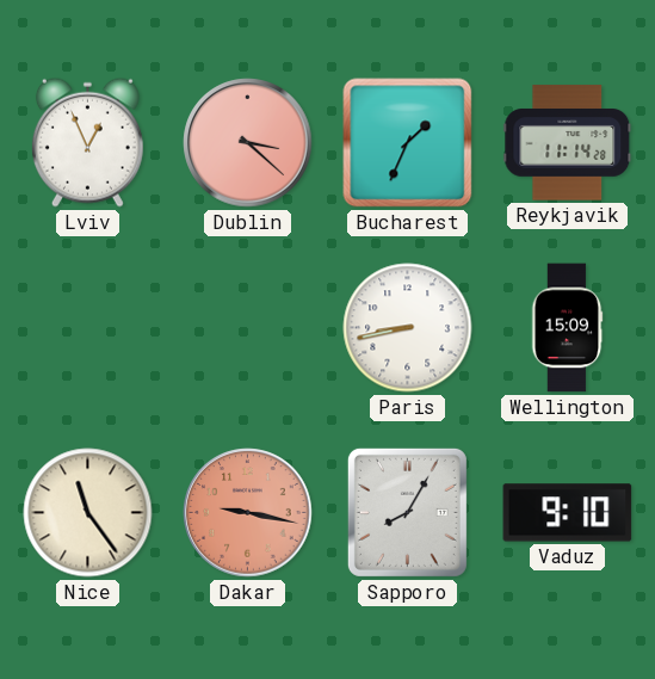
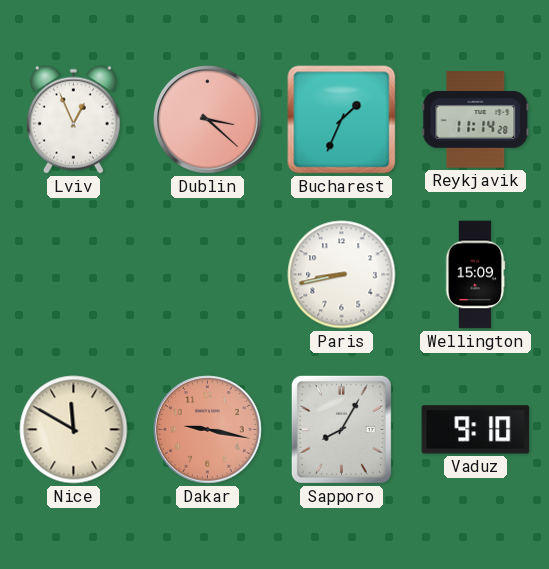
Nice: 11:24 -> 11:50 (74, 430)
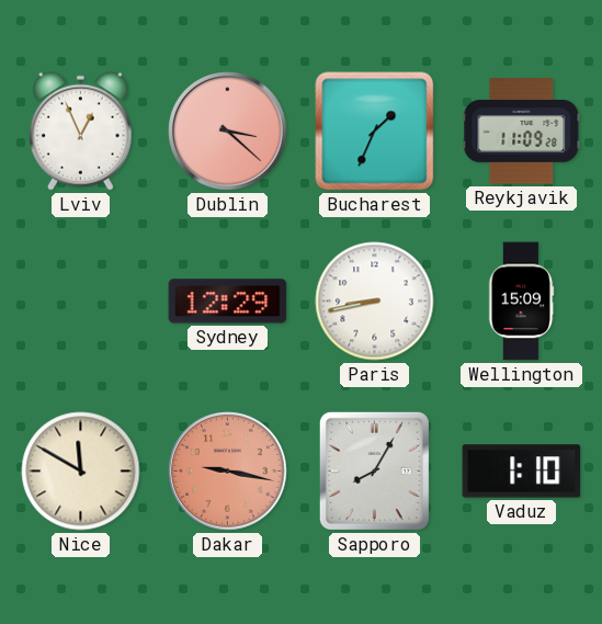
Reykjavik: 11:14 -> 11:09 (522, 132)
Sydney: none -> 12:29 (228, 302)
Vaduz: 9:10 -> 1:10 (522, 472)
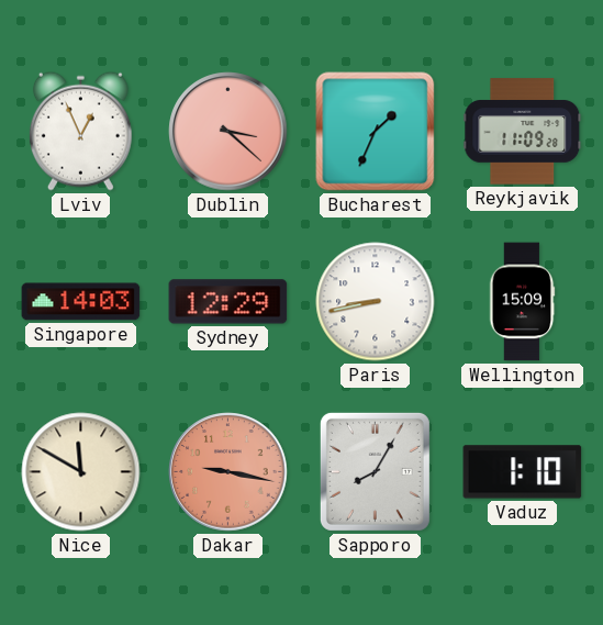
Singapore: none -> 14:03 (81, 302)
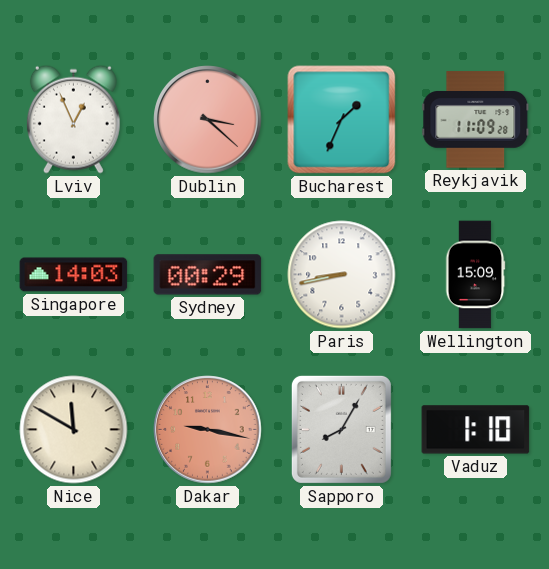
Sydney: 12:29 -> 00:29 (208, 275)
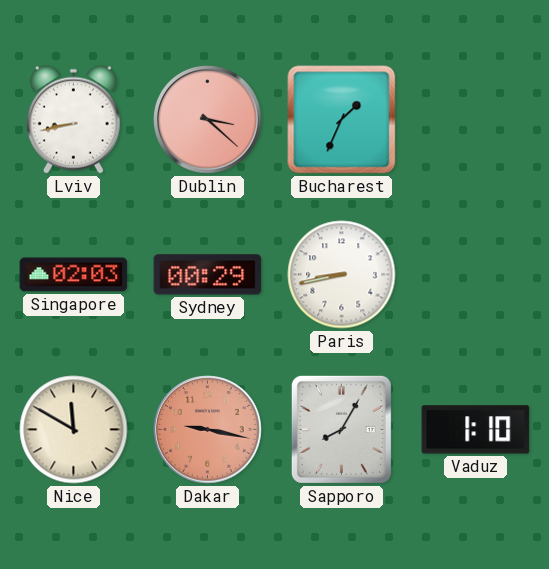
Lviv: 12:56 -> 8:43 (73, 119)
Reykjavik: 11:09 -> none (476, 120)
Singapore: 14:03 -> 02:03 (74, 275)
Wellington: 15:09 -> none (475, 275)
